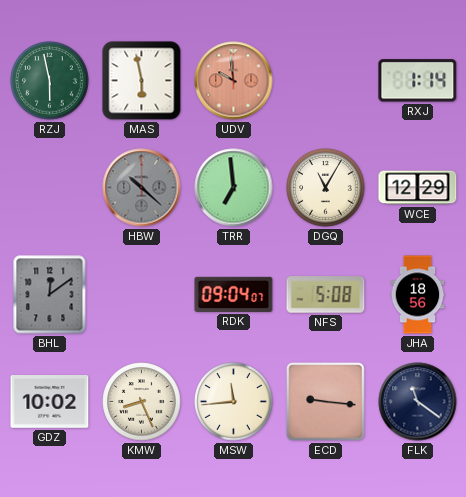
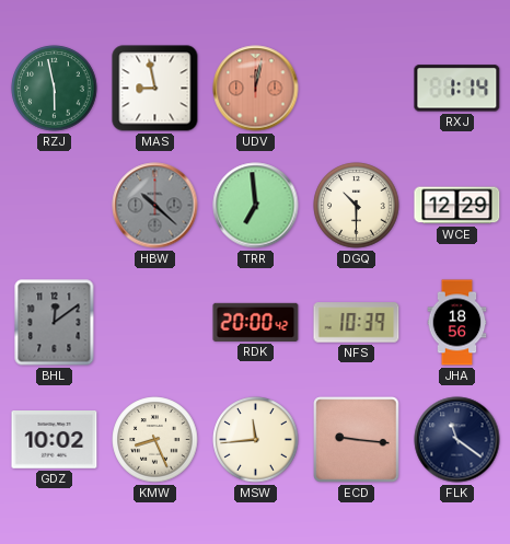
MAS: 5:58 -> 8:58 (155, 89)
UDV: 9:59 -> 12:02 (256, 89)
DGQ: 11:05 -> 10:30 (357, 206)
RDK: 09:04 -> 20:00 (256, 322)
NFS: 5:08 -> 10:39 (357, 323)
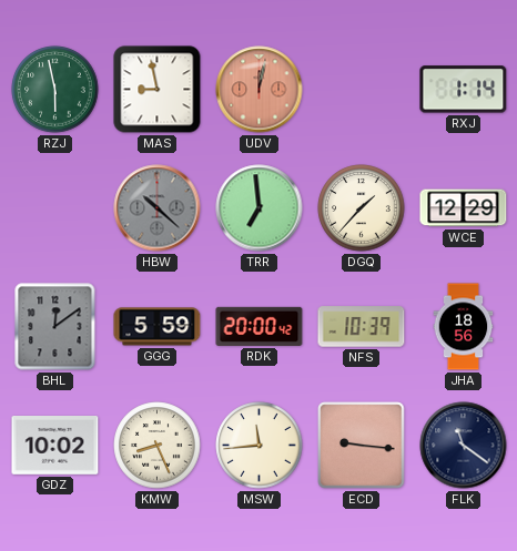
DGQ: 10:30 -> 1:37 (362, 208)
GGG: none -> 5:59 (158, 327)
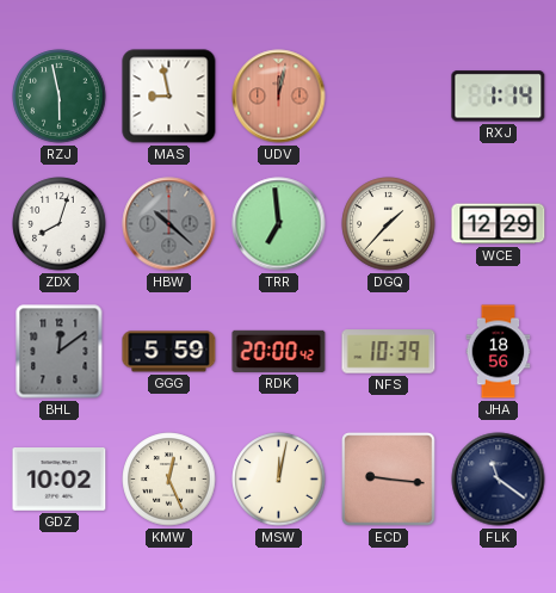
ZDX: none -> 8:03 (60, 224)
KMW: 8:26 -> 12:26 (169, 480)
MSW: 11:44 -> 12:02 (279, 480)
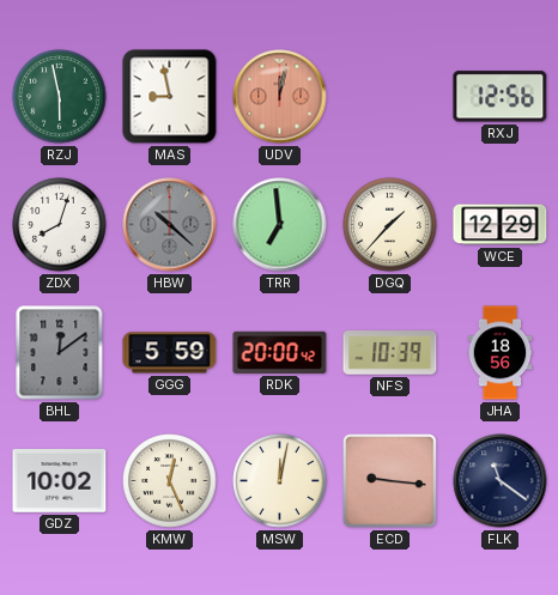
RXJ: 1:14 -> 12:56 (501, 97)
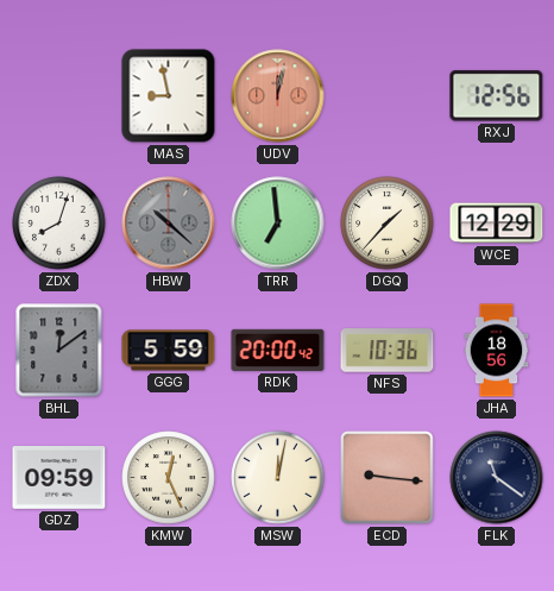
RZJ: 5:58 -> none (60, 97)
NFS: 10:39 -> 10:36 (388, 351)
GDZ: 10:02 -> 09:59 (59, 478)
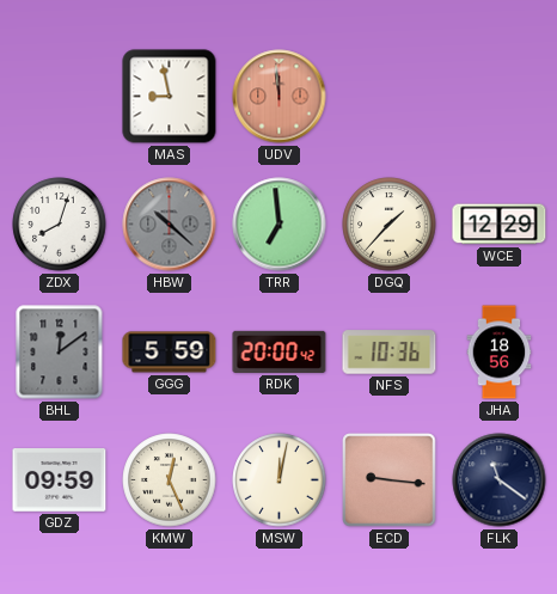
UDV: 12:02 -> 11:59 (280, 97)
RXJ: 12:56 -> none (497, 96)
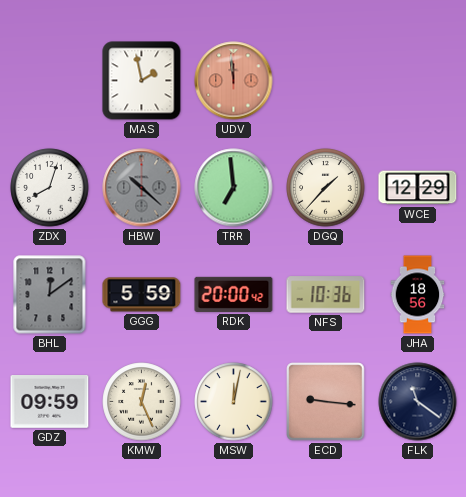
MAS: 8:58 -> 1:58 (142, 81)
